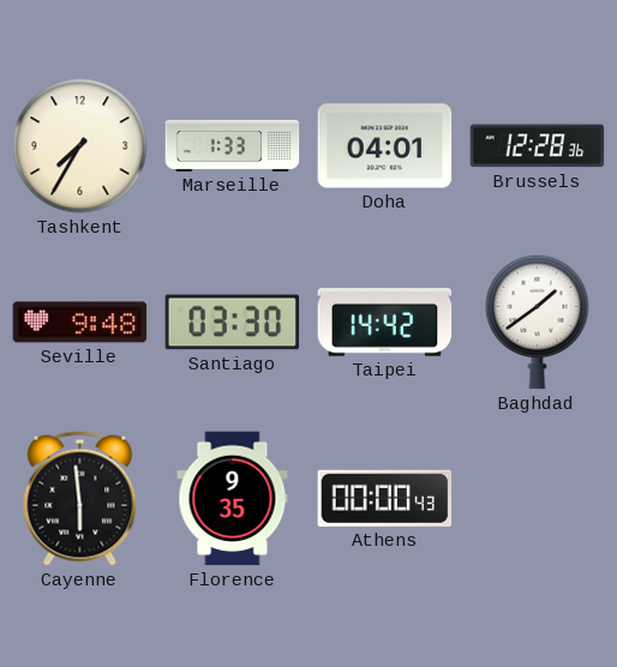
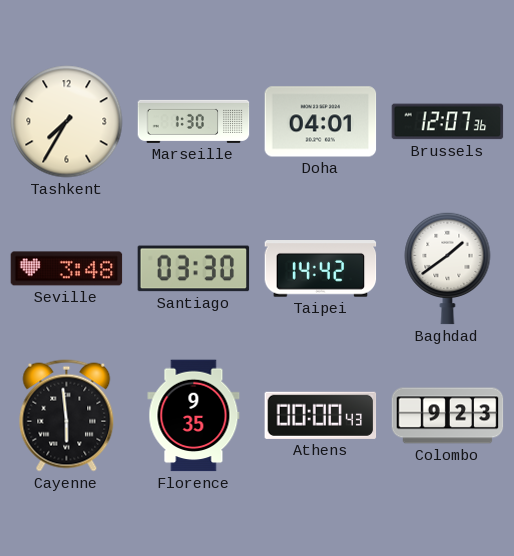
Marseille: 1:33 -> 1:30 (194, 121)
Brussels: 12:28 -> 12:07 (448, 122)
Seville: 9:48 -> 3:48 (67, 269)
Colombo: none -> 9:23 (448, 416)
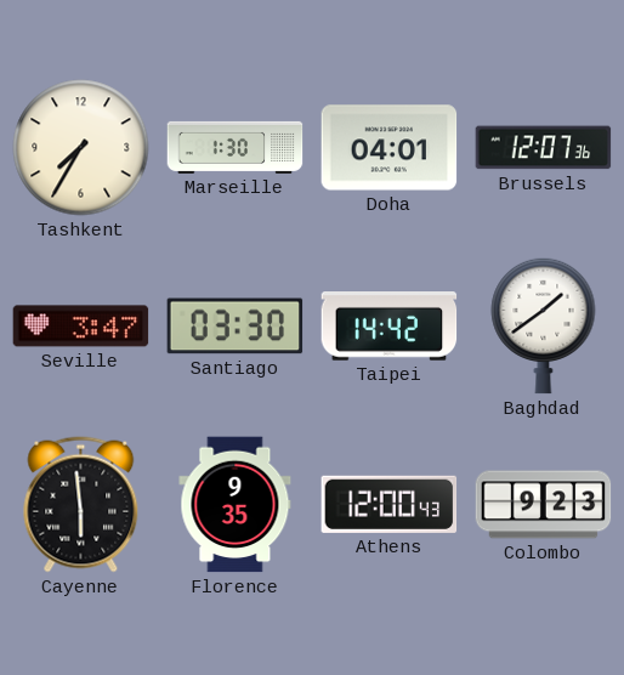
Seville: 3:48 -> 3:47 (81, 327)
Athens: 00:00 -> 12:00 (390, 504)
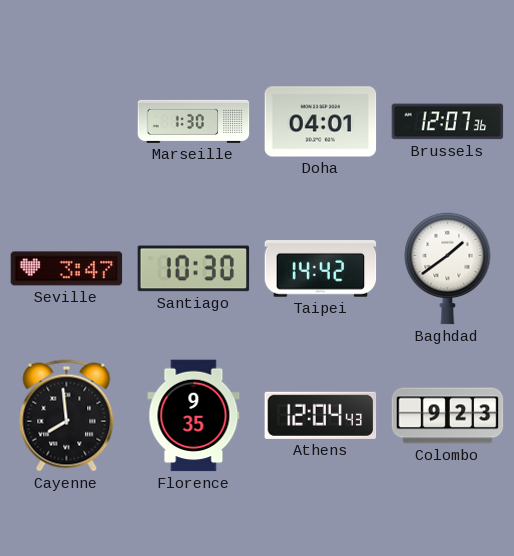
Tashkent: 7:35 -> none (81, 148)
Santiago: 03:30 -> 10:30 (194, 269)
Cayenne: 5:59 -> 7:59 (67, 416)
Athens: 12:00 -> 12:04 (321, 415)
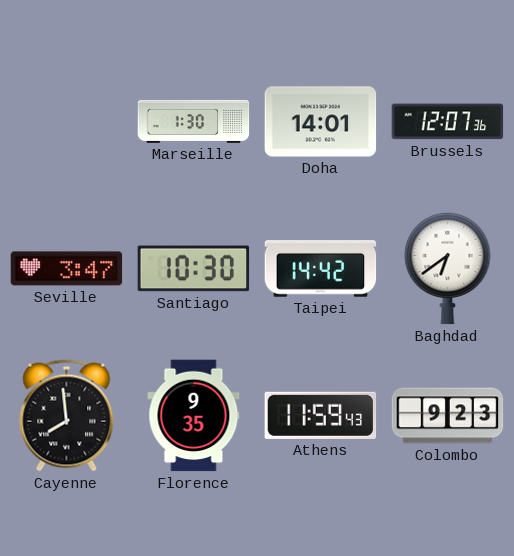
Doha: 04:01 -> 14:01 (321, 122)
Baghdad: 1:39 -> 6:39 (448, 268)
Athens: 12:04 -> 11:59 (321, 415)
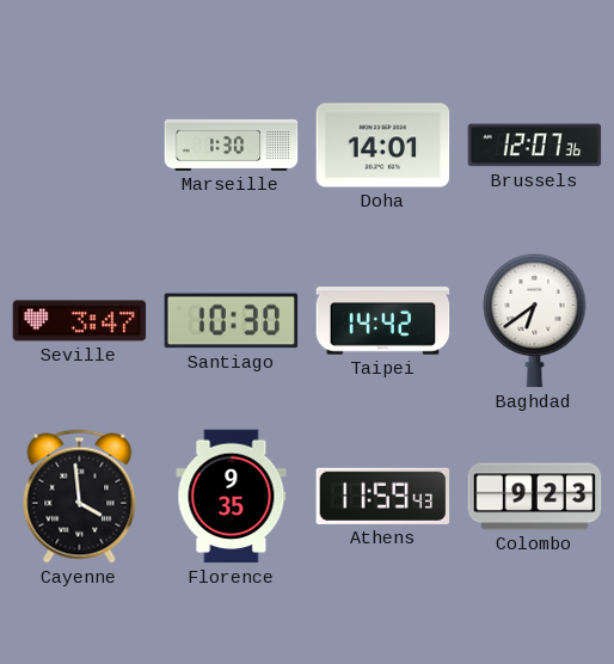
Cayenne: 7:59 -> 3:59 (80, 497)
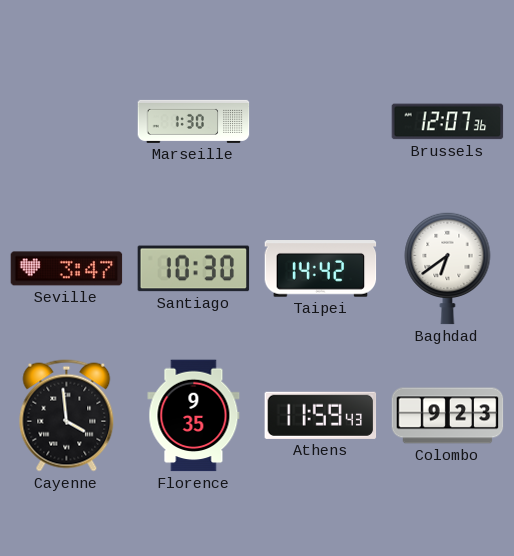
Doha: 14:01 -> none (383, 146)
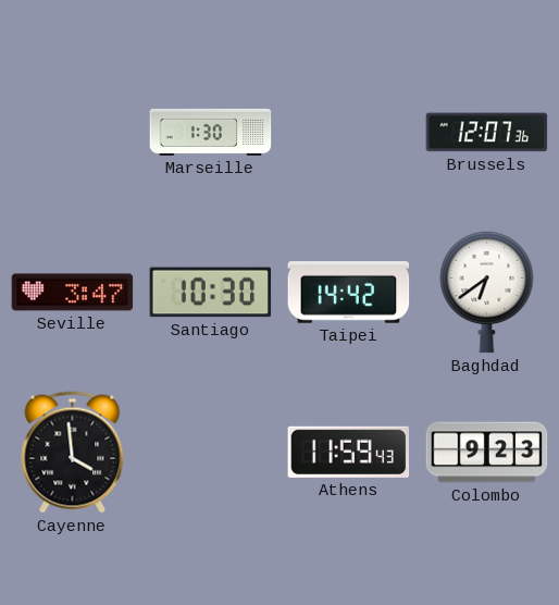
Florence: 9:35 -> none (194, 416)
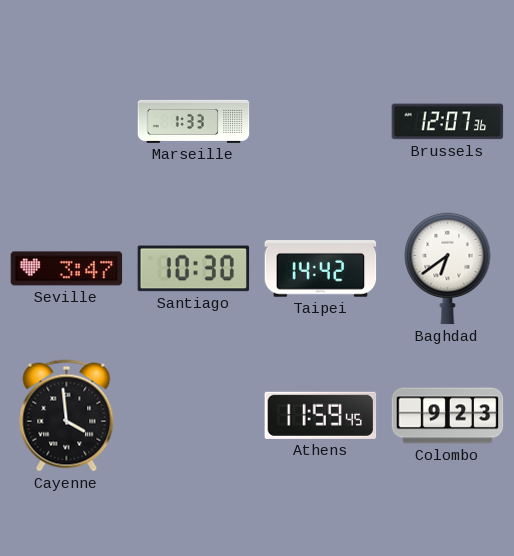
Marseille: 1:30 -> 1:33 (194, 121)
Athens: 11:59:43 -> 11:59:45 (321, 415)
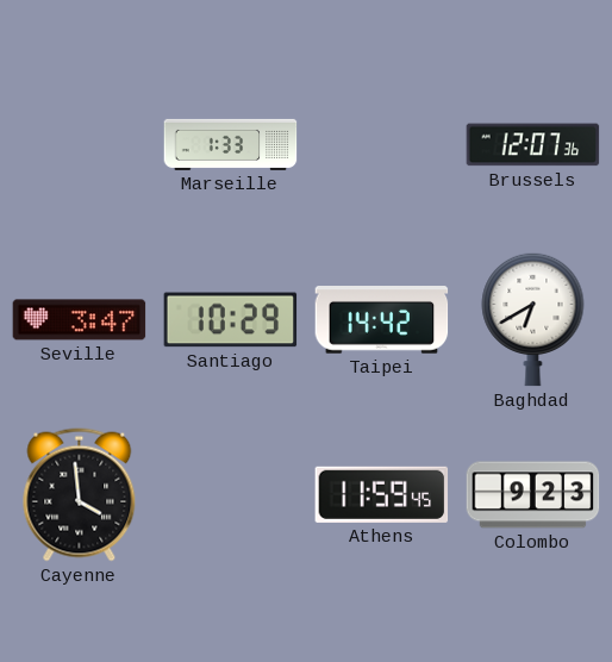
Santiago: 10:30 -> 10:29 (231, 320)
Baghdad: 6:39 -> 6:40 (533, 319)
